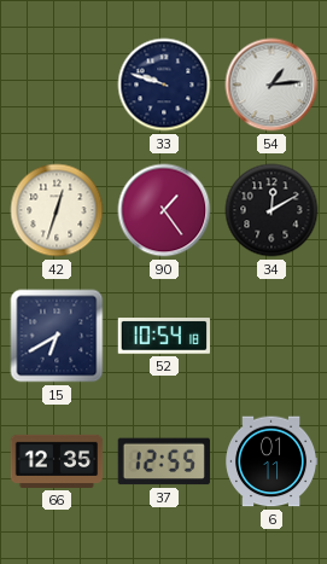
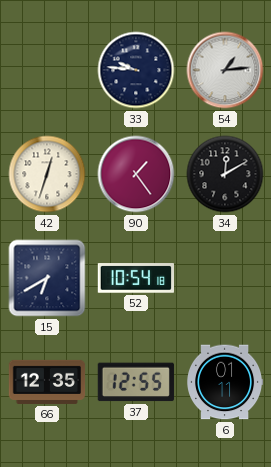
33: 9:48 -> 9:46 (136, 70)
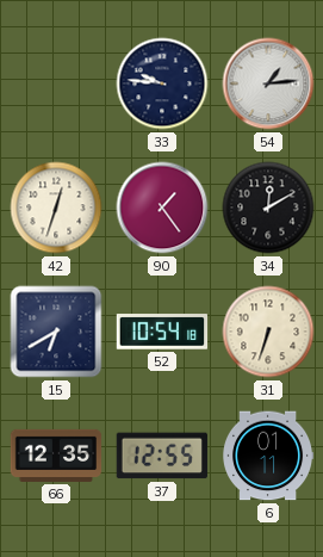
31: none -> 6:33 (268, 332)
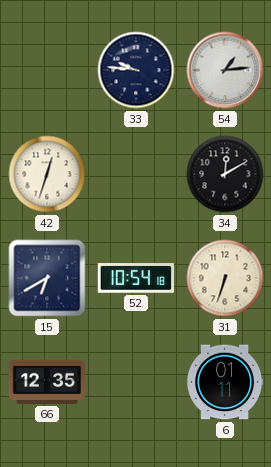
90: 1:24 -> none (162, 208)
37: 12:55 -> none (162, 456)
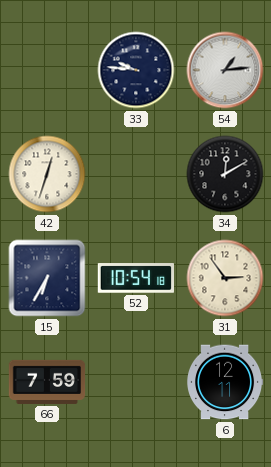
15: 6:40 -> 6:35 (47, 278)
31: 6:33 -> 2:54 (225, 278)
66: 12:35 -> 7:59 (47, 382)
6: 01:11 -> 12:11 (226, 382)
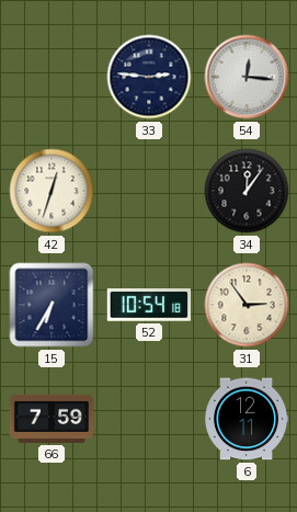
33: 9:46 -> 2:46 (149, 77)
54: 1:14 -> 12:16 (247, 77)
34: 12:10 -> 12:06 (247, 191)
